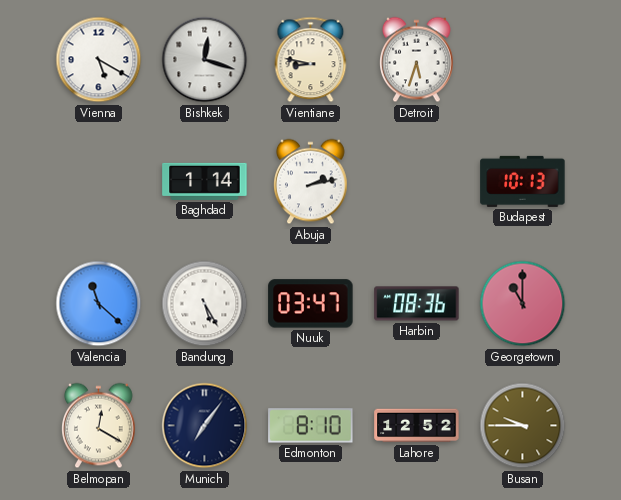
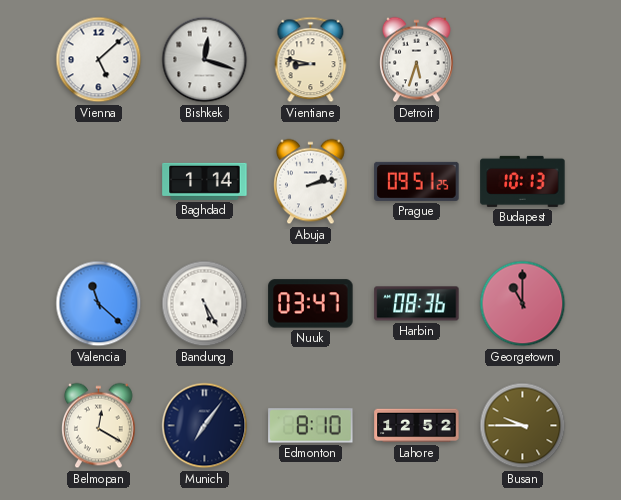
Vienna: 5:20 -> 5:08 (99, 60)
Prague: none -> 09:51 (417, 181)
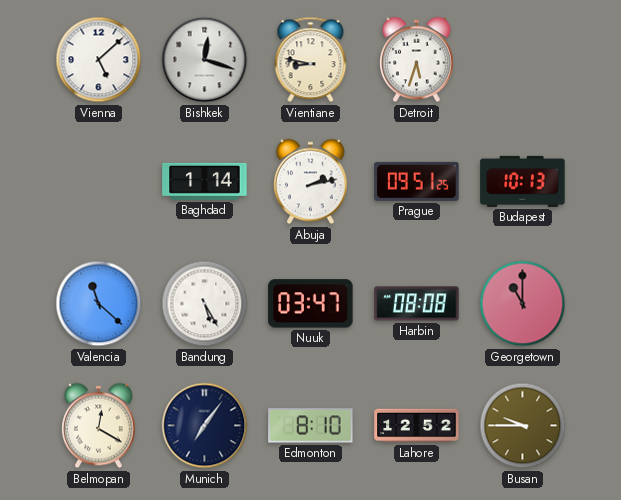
Harbin: 08:36 -> 08:08 (417, 304)
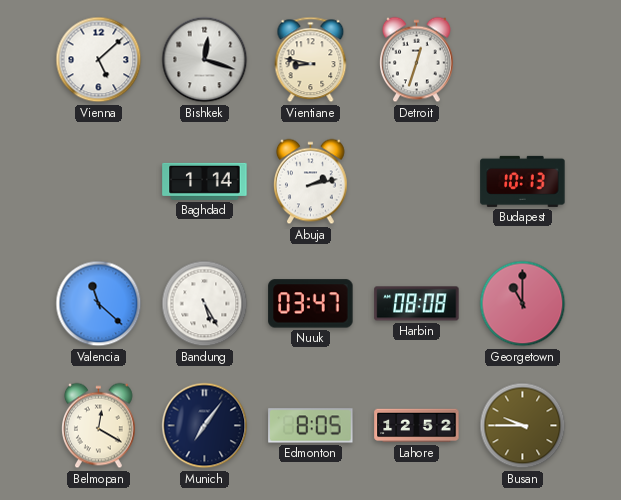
Detroit: 5:33 -> 12:33 (417, 60)
Prague: 09:51 -> none (417, 181)
Edmonton: 8:10 -> 8:05 (311, 426)
